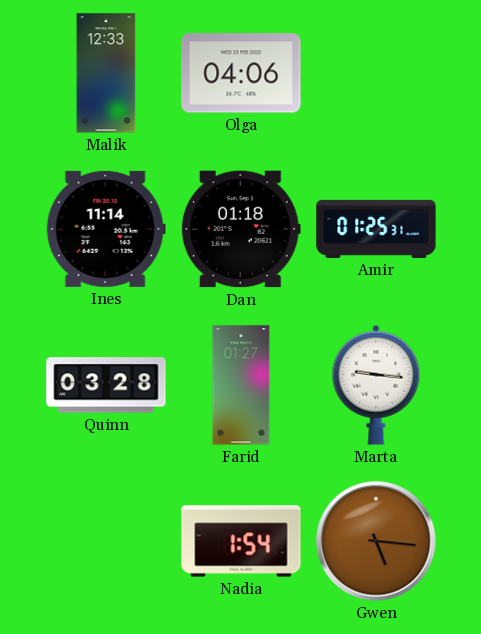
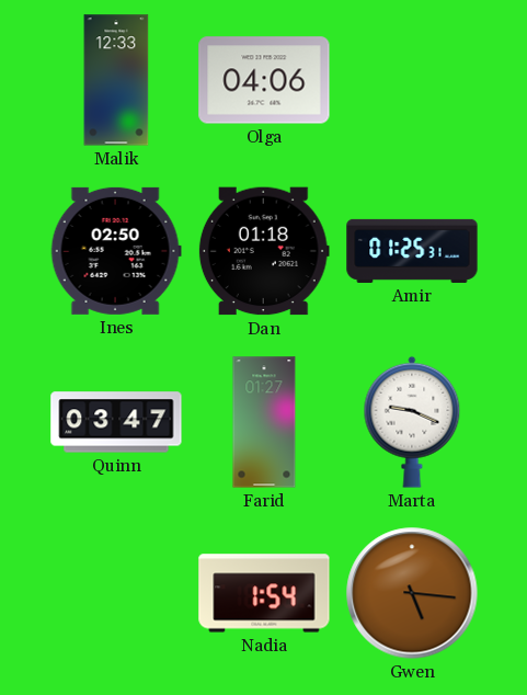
Ines: 11:14 -> 02:50 (116, 251)
Quinn: 03:28 -> 03:47 (116, 422)
Marta: 9:16 -> 9:19 (412, 422)
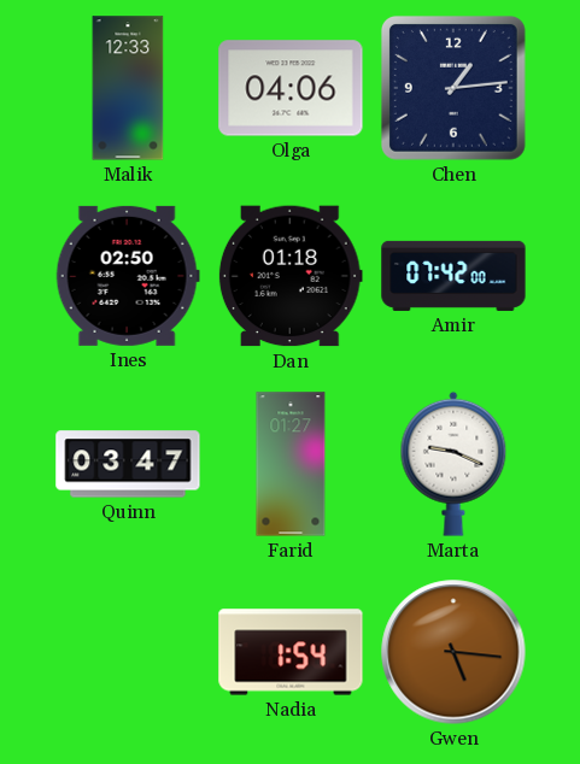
Chen: none -> 1:14 (453, 88)
Amir: 01:25 -> 07:42 (453, 276)
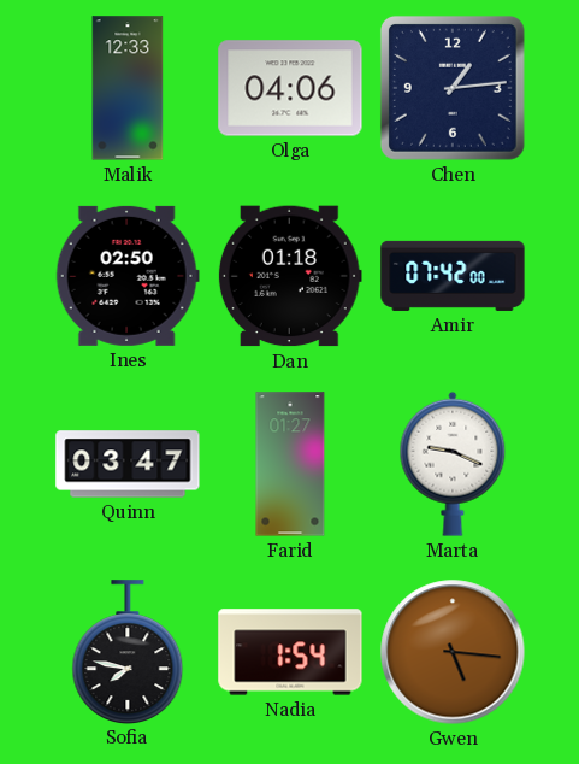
Sofia: none -> 7:47 (128, 652)
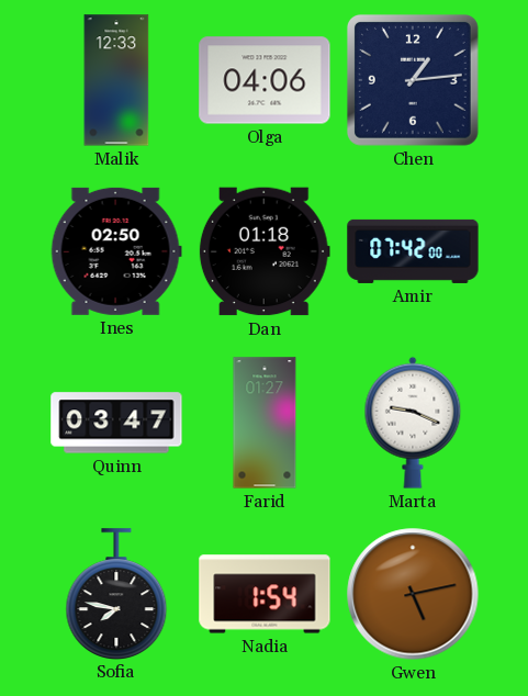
Gwen: 5:16 -> 5:13 (413, 594)
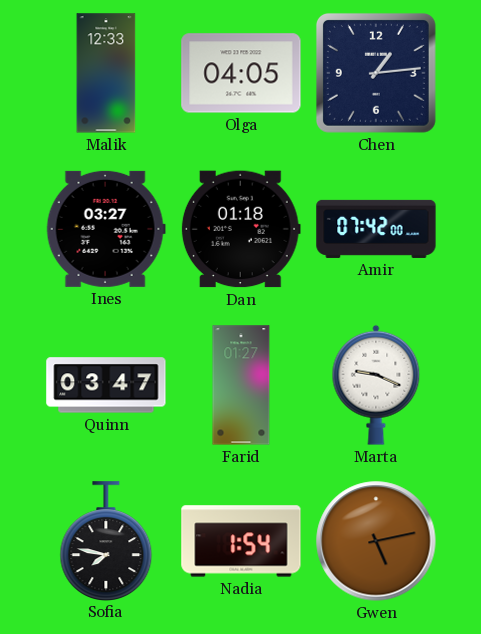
Olga: 04:06 -> 04:05 (241, 73)
Ines: 02:50 -> 03:27 (106, 229)
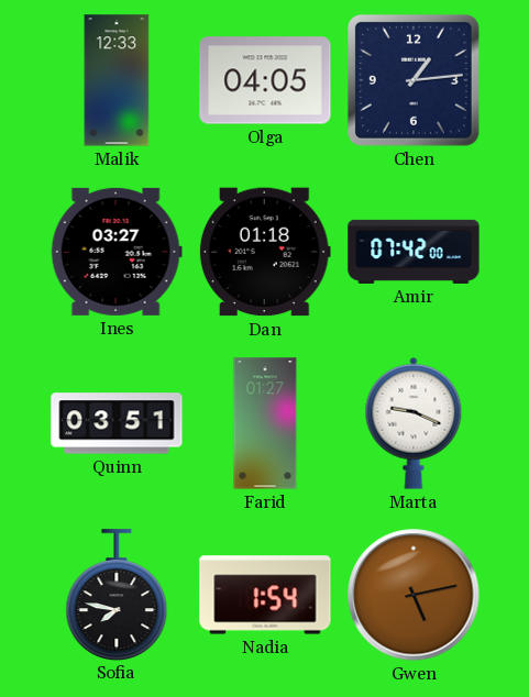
Quinn: 03:47 -> 03:51 (117, 423)
